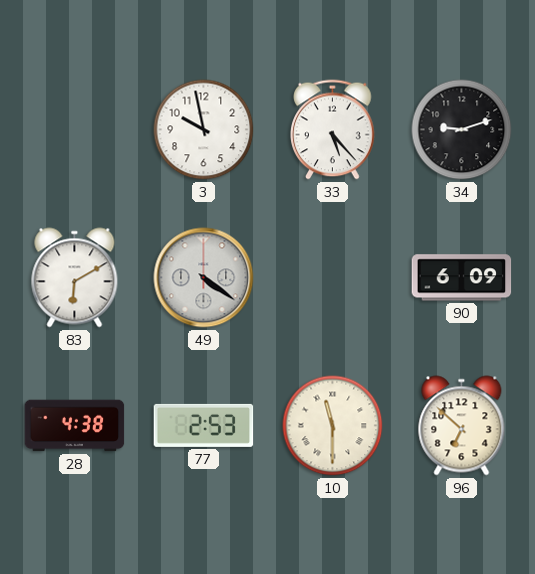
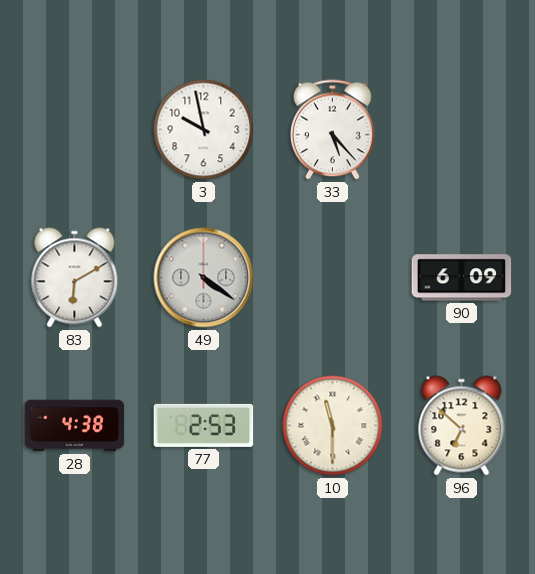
34: 9:12 -> none (462, 130)
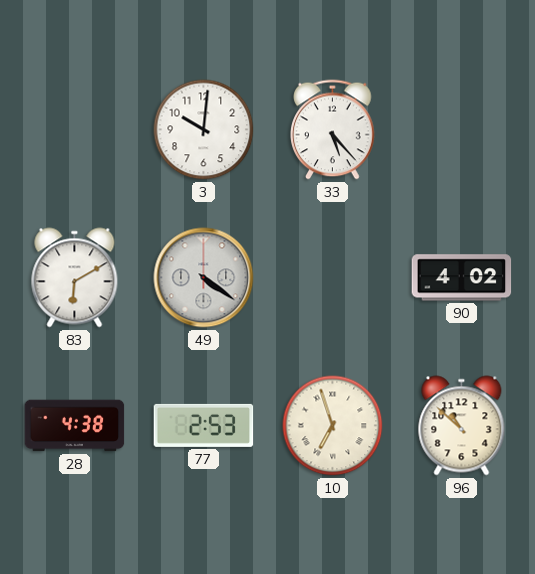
3: 9:58 -> 10:01 (204, 130)
90: 6:09 -> 4:02 (462, 278)
10: 11:30 -> 6:57 (333, 426)
96: 6:52 -> 10:52 (462, 426)
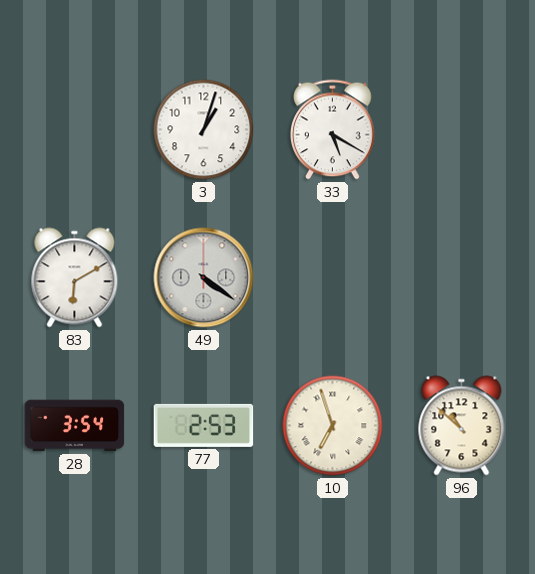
3: 10:01 -> 1:03 (204, 130)
33: 5:23 -> 5:20 (333, 130)
90: 4:02 -> none (462, 278)
28: 4:38 -> 3:54 (75, 426)
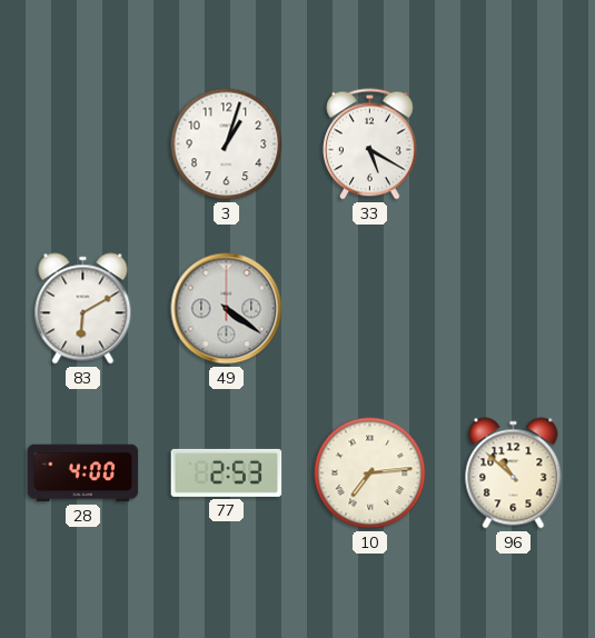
28: 3:54 -> 4:00 (83, 473)
10: 6:57 -> 7:14 (370, 473)
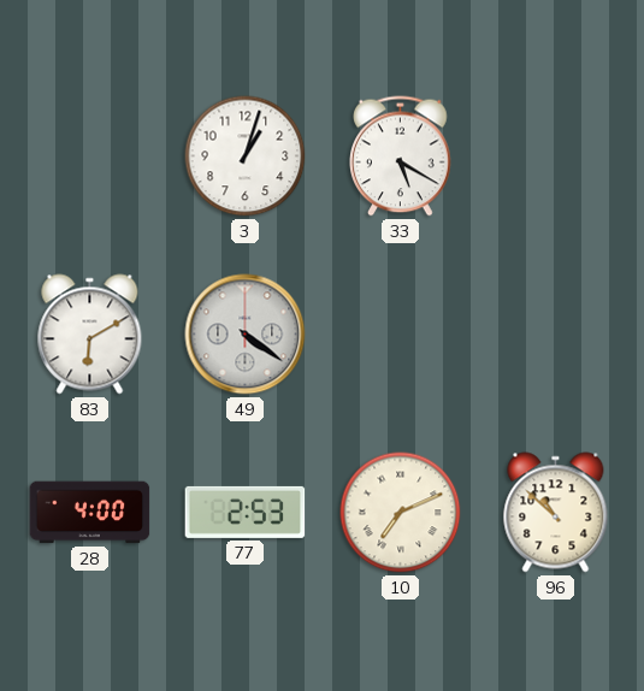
10: 7:14 -> 7:11 (401, 513)
